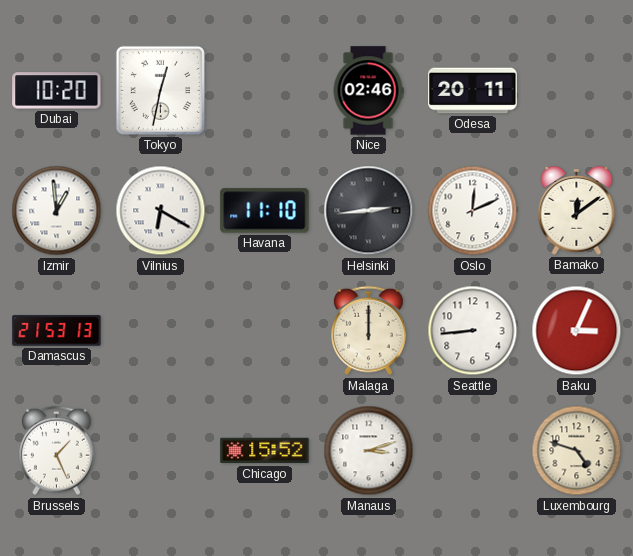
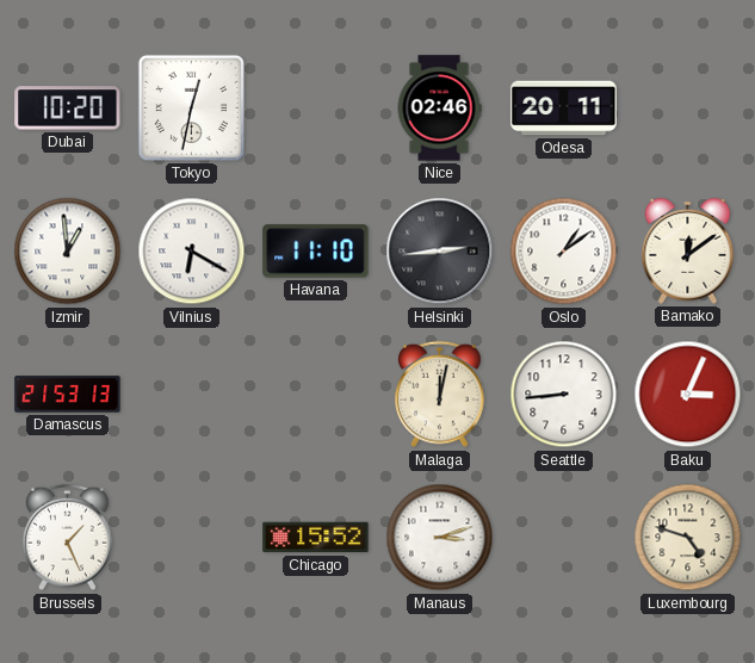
Oslo: 12:11 -> 1:09 (564, 252)
Malaga: 12:00 -> 12:02 (440, 395)
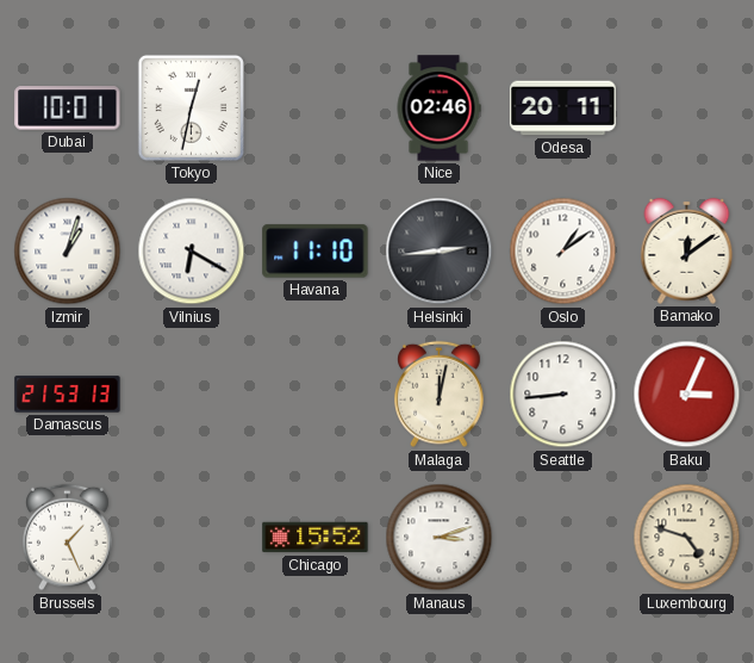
Dubai: 10:20 -> 10:01 (68, 109)
Izmir: 12:59 -> 1:03 (68, 252)
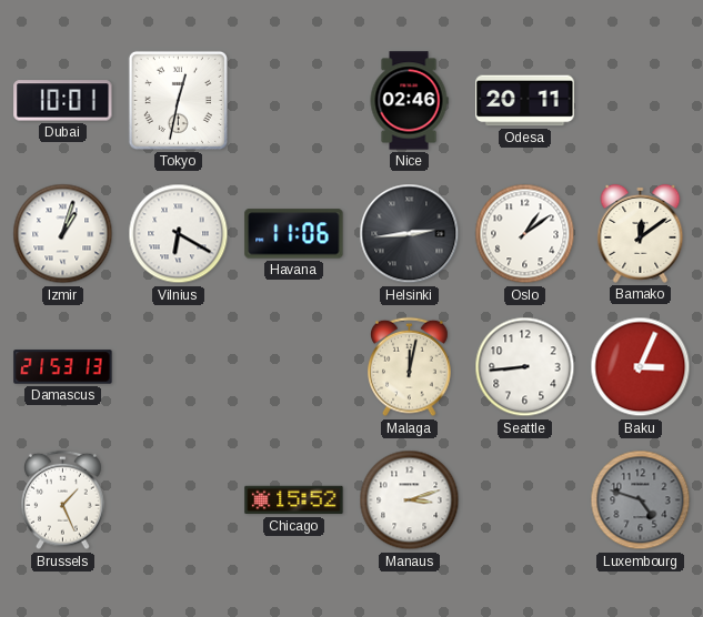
Havana: 11:10 -> 11:06 (294, 234)
Luxembourg dial: cream -> grey (641, 500)
